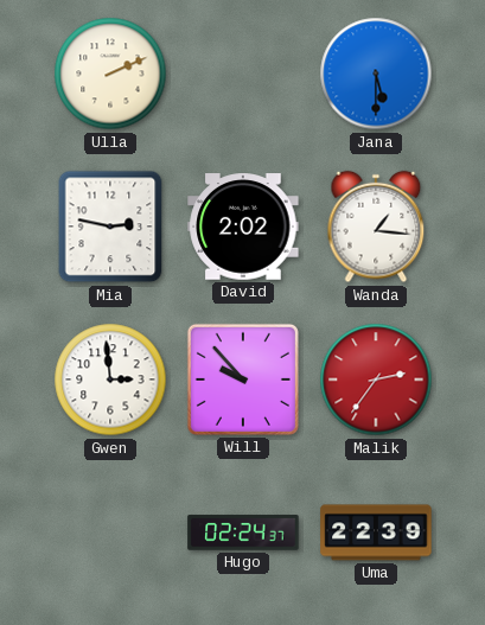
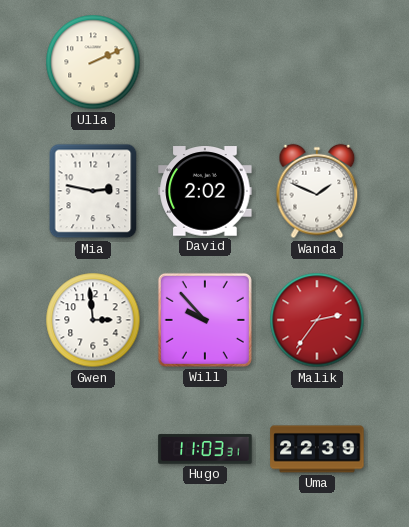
Jana: 5:30 -> none (376, 74)
Wanda: 1:16 -> 1:49 (317, 191)
Hugo: 02:24 -> 11:03 (205, 449)
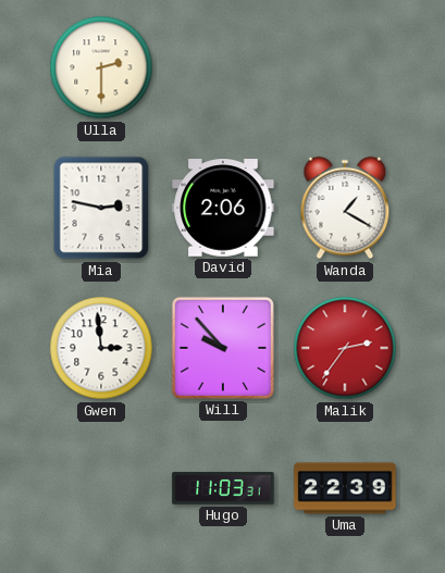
Ulla: 2:11 -> 2:30 (101, 67)
David: 2:02 -> 2:06 (223, 208)
Wanda: 1:49 -> 1:20 (345, 208)
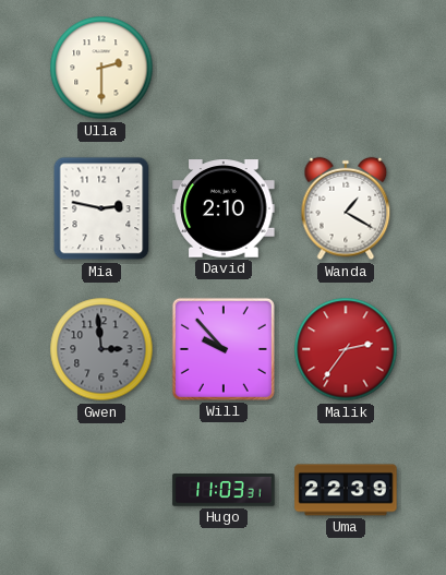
David: 2:06 -> 2:10 (224, 208)
Gwen dial: white -> grey (101, 349)
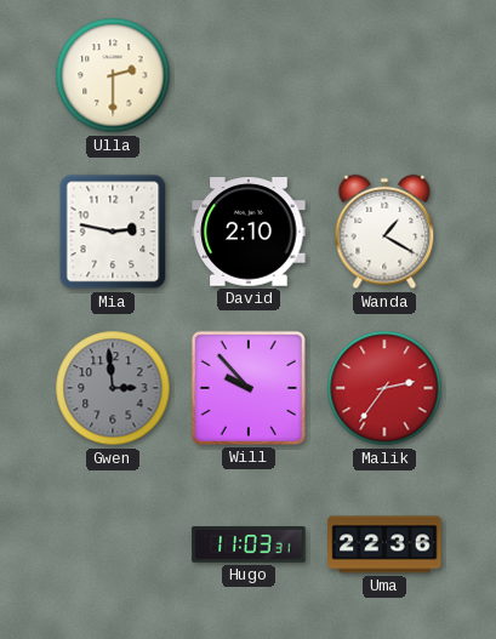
Uma: 22:39 -> 22:36 (384, 544)
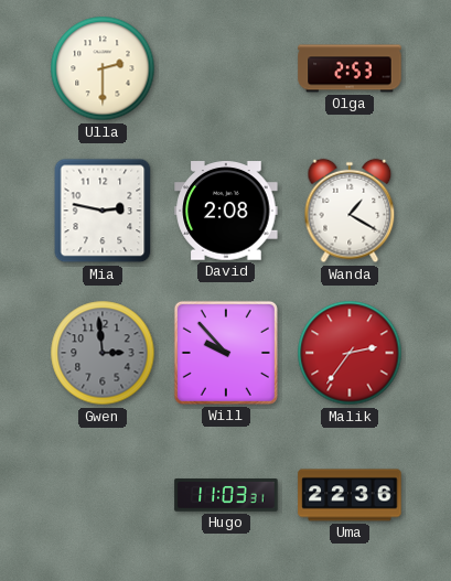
Olga: none -> 2:53 (350, 68)
David: 2:10 -> 2:08 (226, 211)
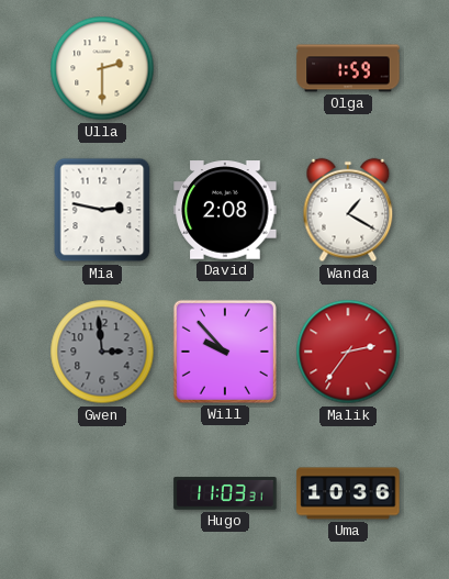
Olga: 2:53 -> 1:59 (348, 68)
Uma: 22:36 -> 10:36 (348, 493)
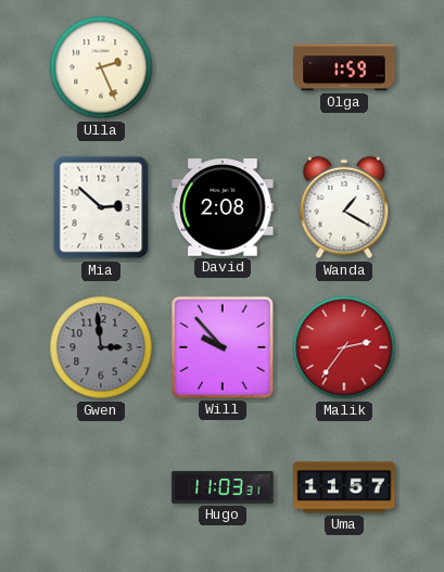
Ulla: 2:30 -> 2:26 (101, 67)
Mia: 2:47 -> 2:52 (101, 207)
Uma: 10:36 -> 11:57 (344, 487)
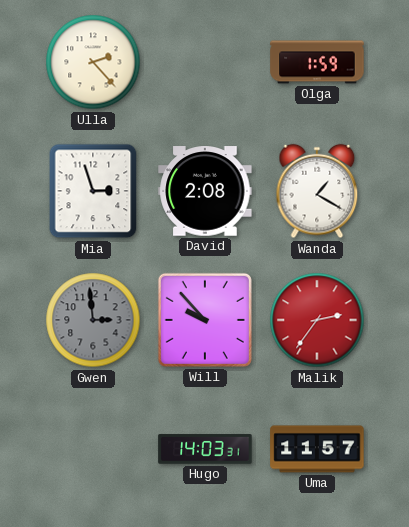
Ulla: 2:26 -> 2:23 (93, 62)
Mia: 2:52 -> 2:57 (93, 191)
Hugo: 11:03 -> 14:03 (205, 449)
